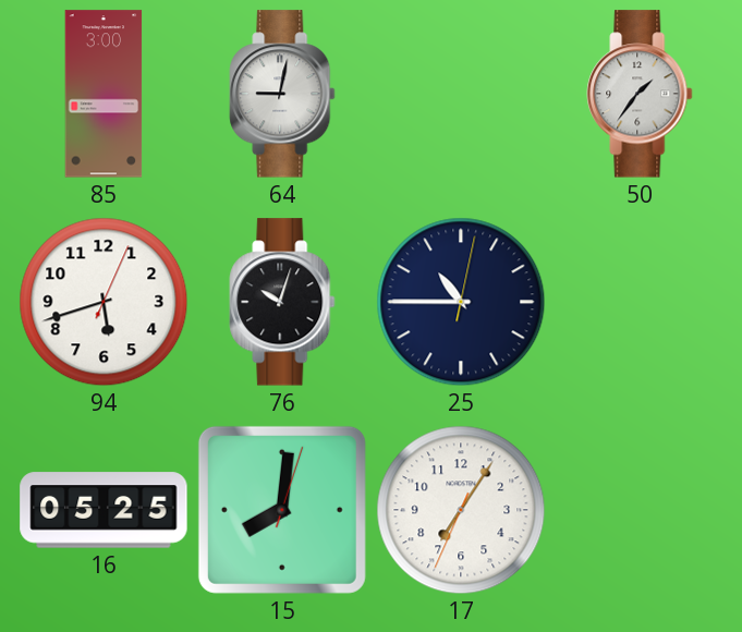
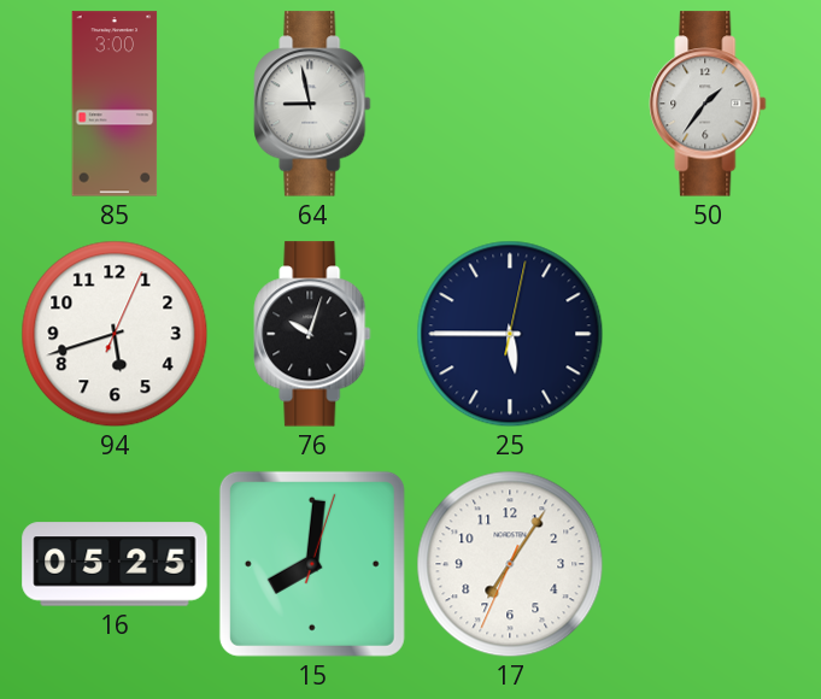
64: 9:02 -> 8:58 (312, 104)
25: 10:45 -> 5:45 (510, 334)
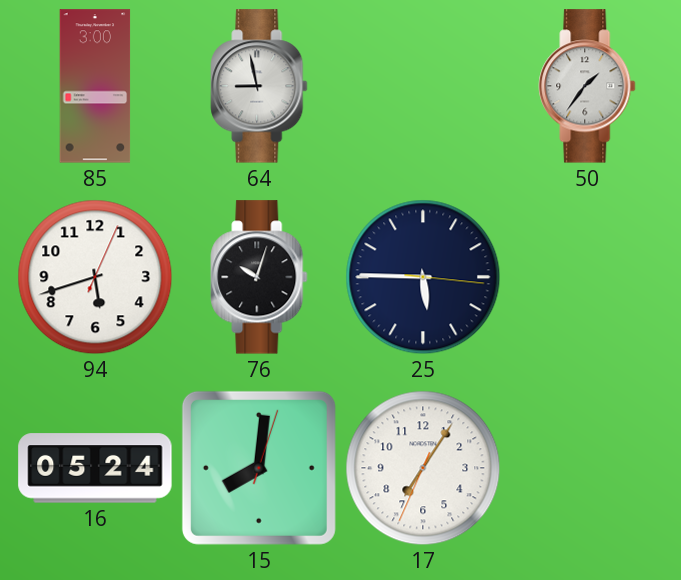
25: 5:45:02 -> 5:45:16 (423, 277)
16: 05:25 -> 05:24 (95, 468)
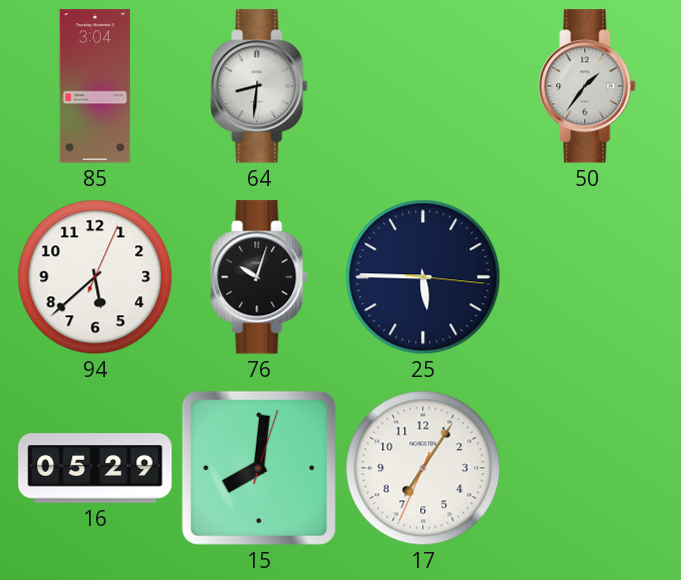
85: 3:00 -> 3:04 (95, 86)
64: 8:58 -> 8:31 (259, 86)
94: 5:42 -> 5:38 (95, 277)
16: 05:24 -> 05:29 (95, 468)
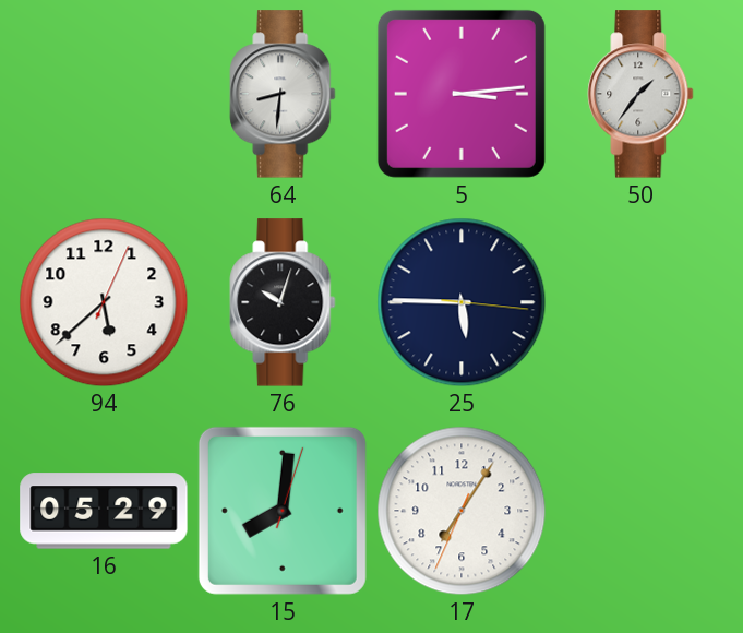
85: 3:04 -> none (95, 86)
5: none -> 3:14 (462, 94)
